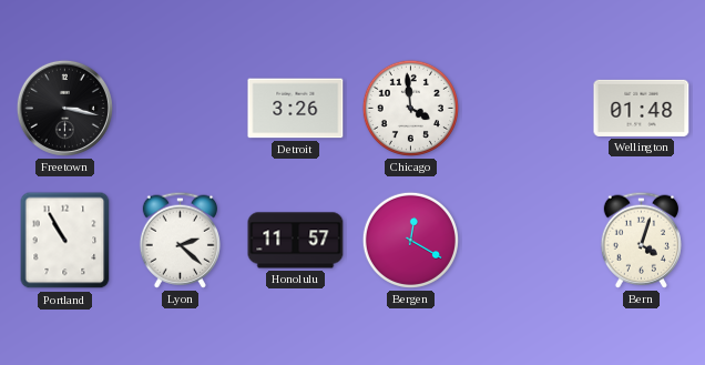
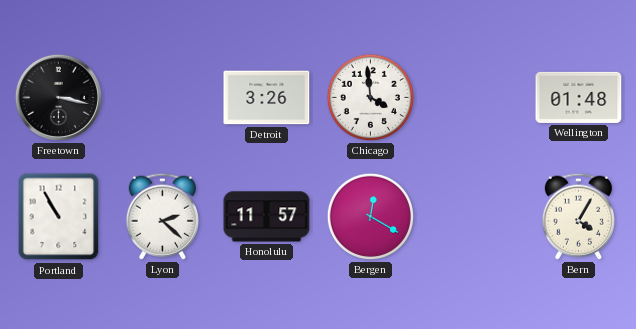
Bern: 4:03 -> 4:05 (578, 216)
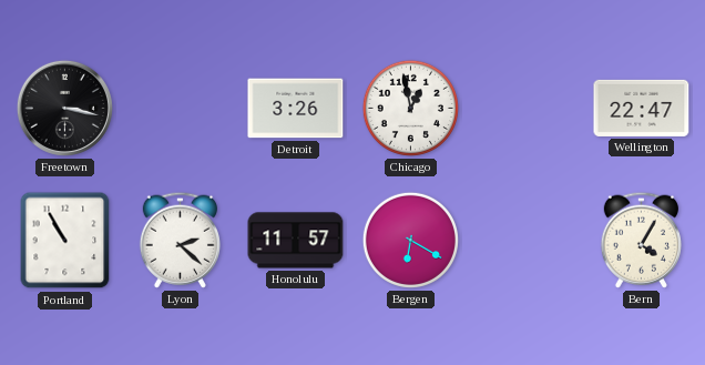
Chicago: 3:59 -> 12:58 (410, 108)
Wellington: 01:48 -> 22:47 (642, 108)
Bergen: 12:20 -> 6:20 (410, 240)
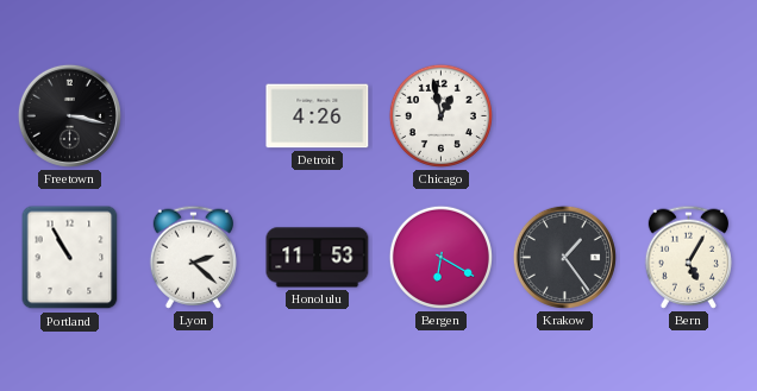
Detroit: 3:26 -> 4:26 (318, 116)
Wellington: 22:47 -> none (642, 108)
Honolulu: 11:57 -> 11:53 (318, 258)
Krakow: none -> 1:24 (564, 257)
Bern: 4:05 -> 5:05 (688, 257)
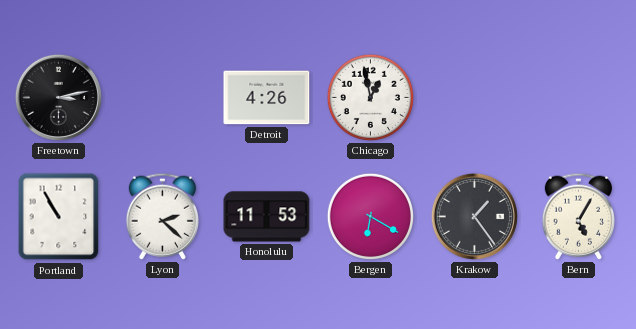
Freetown: 3:17 -> 3:13 (58, 97)
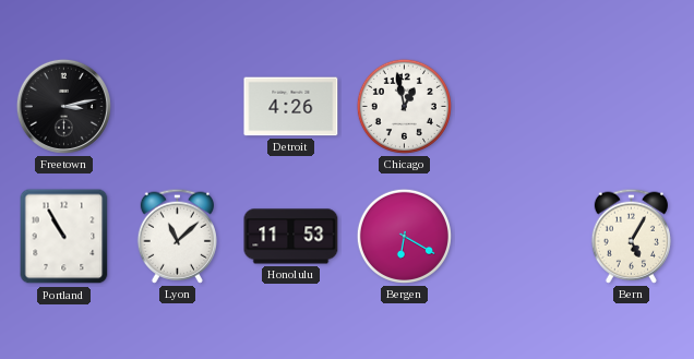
Lyon: 2:22 -> 11:08 (177, 236)
Krakow: 1:24 -> none (474, 216)
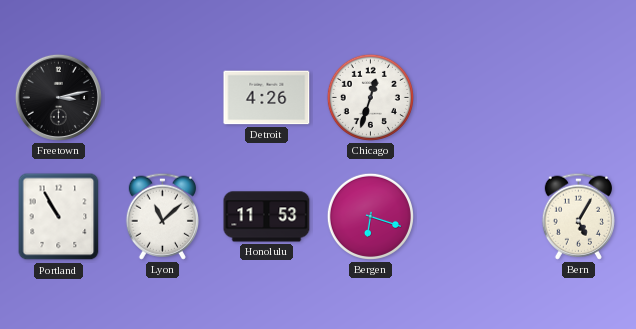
Chicago: 12:58 -> 12:33 (370, 97)
Bergen: 6:20 -> 6:18 (370, 216)
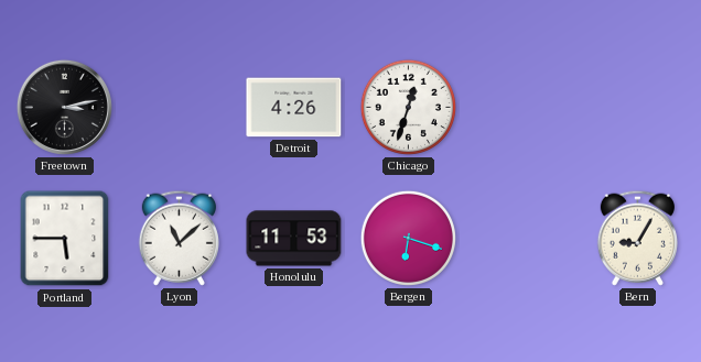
Portland: 10:55 -> 5:45 (65, 239)
Bern: 5:05 -> 9:05 (637, 238)
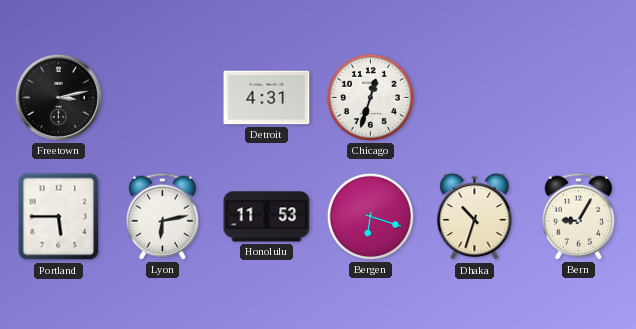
Detroit: 4:26 -> 4:31 (267, 98)
Lyon: 11:08 -> 6:13 (162, 216)
Dhaka: none -> 10:33 (475, 217)
